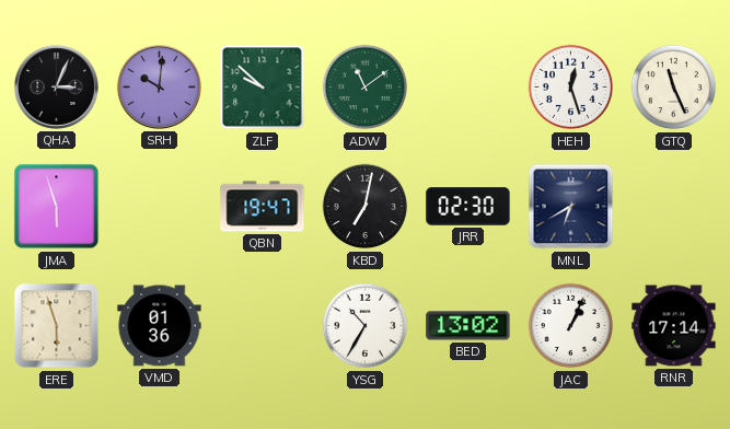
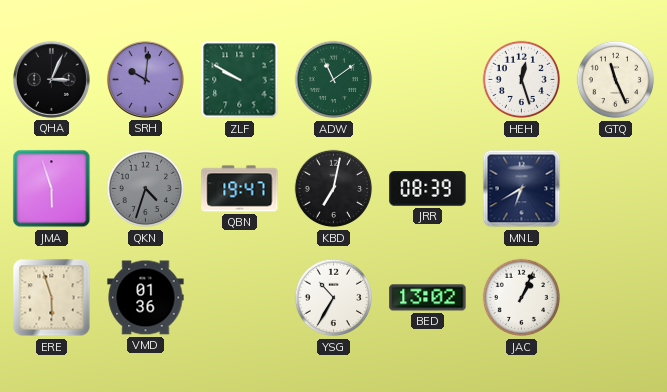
ZLF: 9:52 -> 9:50 (240, 80)
QKN: none -> 4:33 (146, 189)
JRR: 02:30 -> 08:39 (428, 189)
RNR: 17:14 -> none (674, 326)
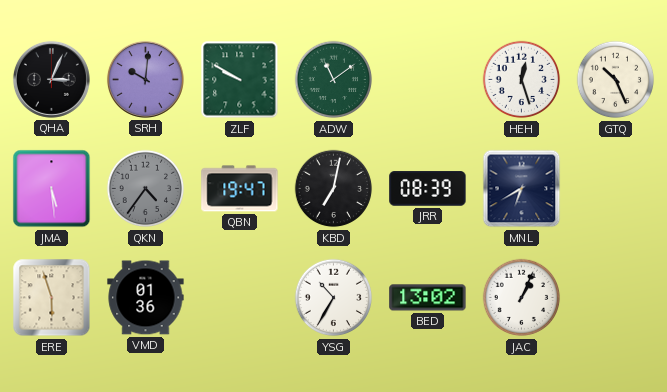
GTQ: 11:26 -> 10:26 (616, 80)
JMA: 5:57 -> 5:29 (52, 189)
QKN: 4:33 -> 4:36 (146, 189)
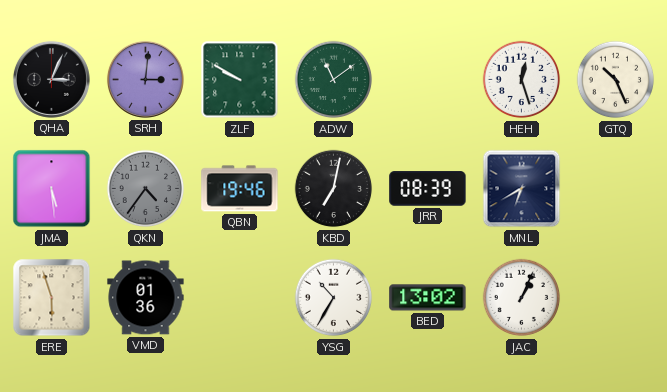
SRH: 10:01 -> 3:01 (145, 79)
QBN: 19:47 -> 19:46 (240, 189)
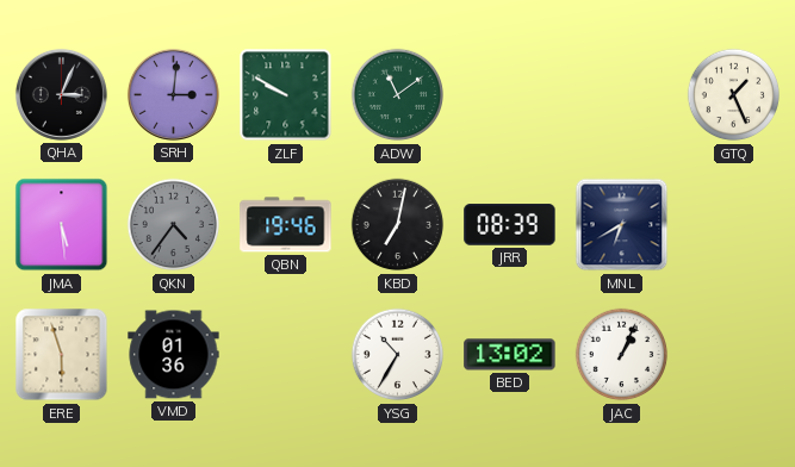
HEH: 12:27 -> none (522, 80)
GTQ: 10:26 -> 1:26 (734, 95)
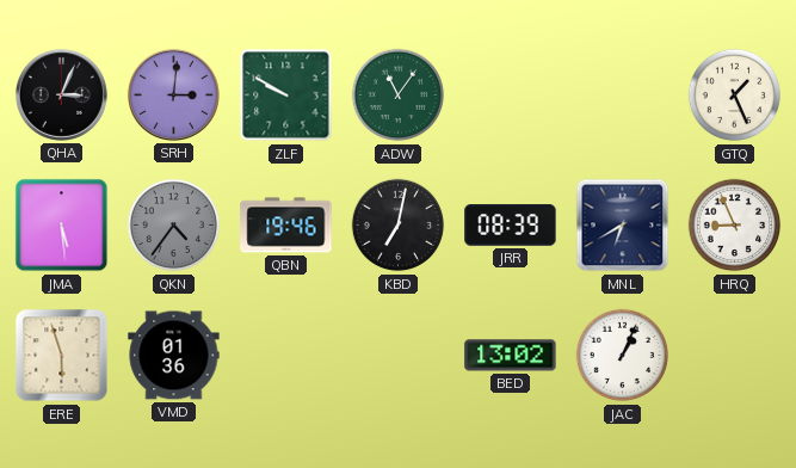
ADW: 11:09 -> 11:06 (399, 96)
HRQ: none -> 8:56 (735, 226)
YSG: 10:35 -> none (398, 355)
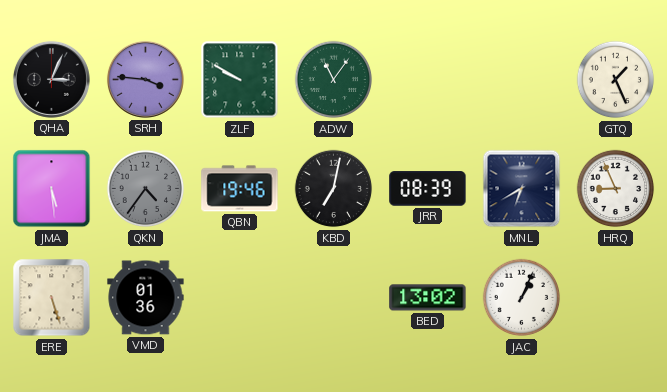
SRH: 3:01 -> 3:46 (145, 79)
ERE: 5:57 -> 5:27 (52, 298)
